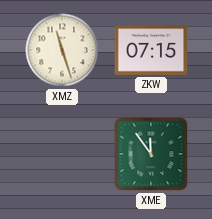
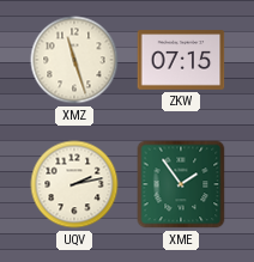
UQV: none -> 2:13 (74, 184)
XME: 11:54 -> 1:54 (181, 184)
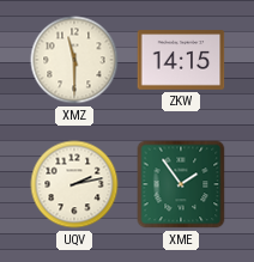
XMZ: 11:27 -> 11:30 (74, 60)
ZKW: 07:15 -> 14:15 (181, 60)
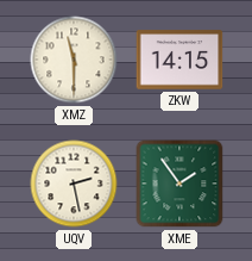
UQV: 2:13 -> 2:28 (74, 184)
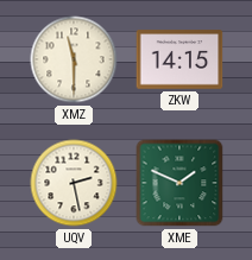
XME: 1:54 -> 1:49 (179, 183)
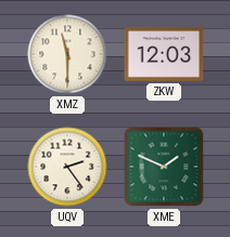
ZKW: 14:15 -> 12:03 (164, 54)
UQV: 2:28 -> 2:24 (67, 167)
